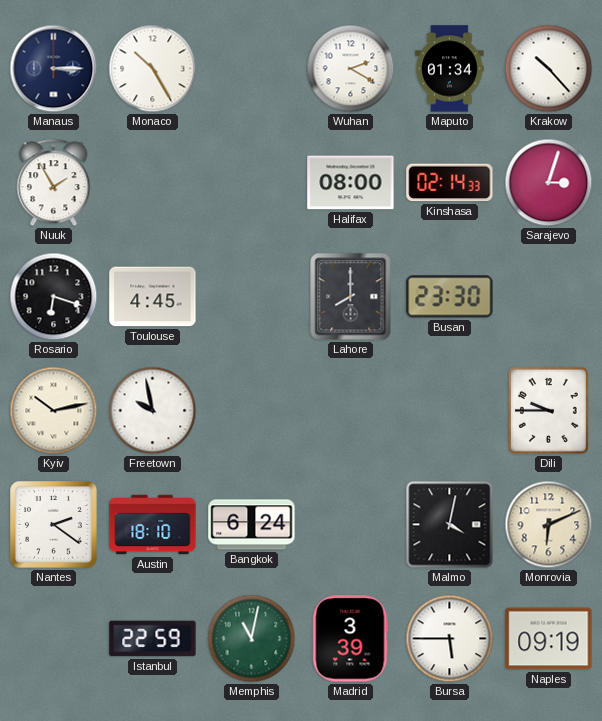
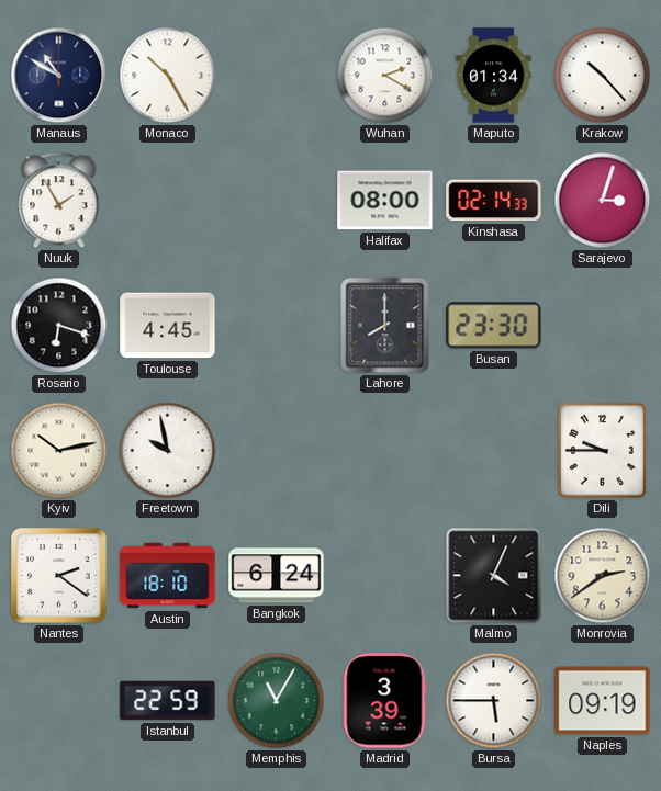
Manaus: 3:15 -> 10:50 (59, 76)
Malmo: 4:02 -> 4:04 (494, 576)
Monrovia: 6:11 -> 2:39 (603, 576)
Memphis: 11:02 -> 11:05 (277, 701)
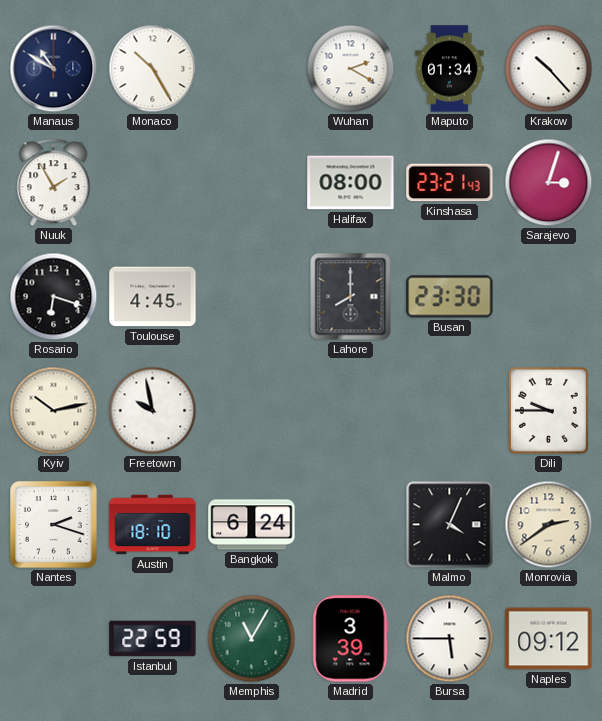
Kinshasa: 02:14 -> 23:21 (450, 183)
Nantes: 2:21 -> 2:18 (54, 525)
Naples: 09:19 -> 09:12 (549, 639)
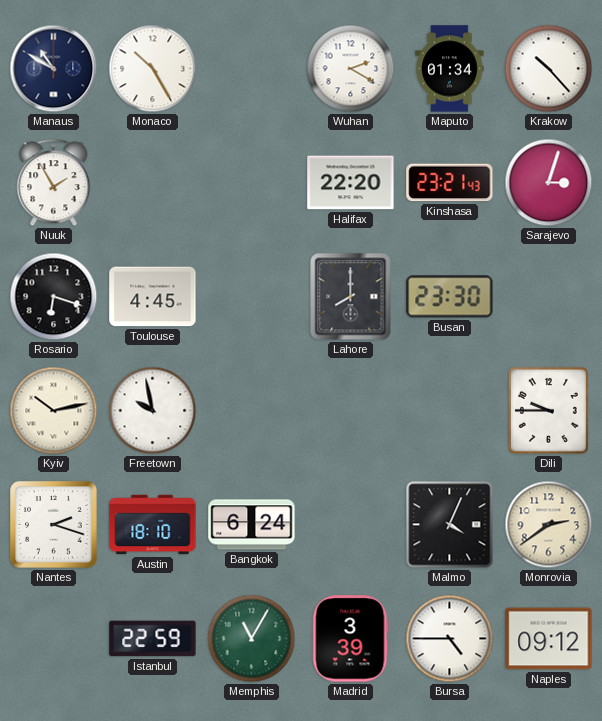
Halifax: 08:00 -> 22:20 (351, 183)
Bursa: 5:45 -> 4:45 (450, 639)
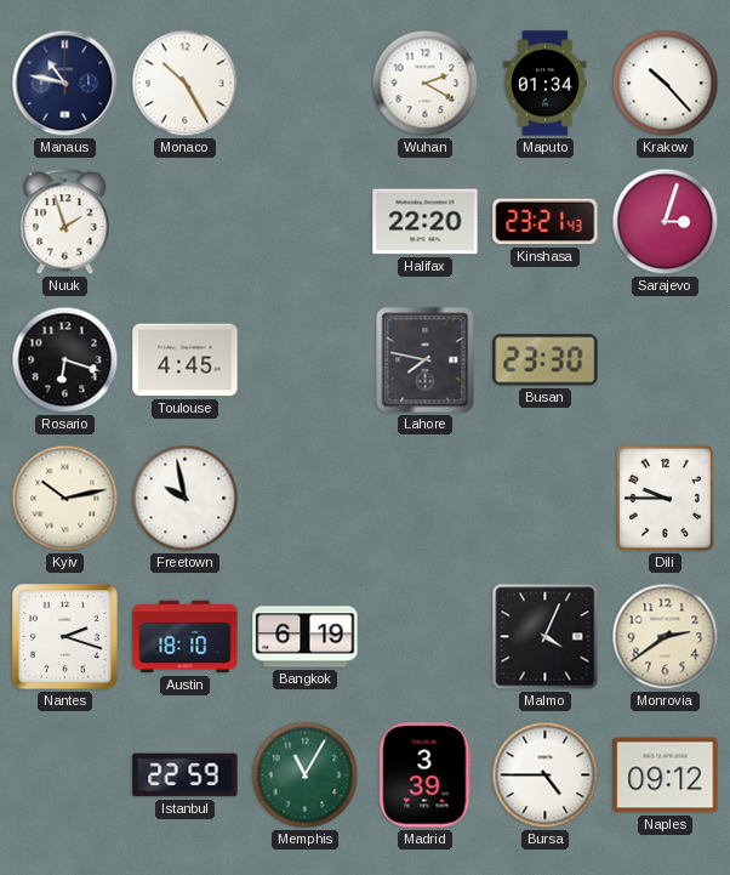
Manaus: 10:50 -> 10:47 (65, 84)
Nuuk: 1:55 -> 1:57 (65, 222)
Lahore: 8:00 -> 7:47 (426, 360)
Bangkok: 6:24 -> 6:19 (306, 637)
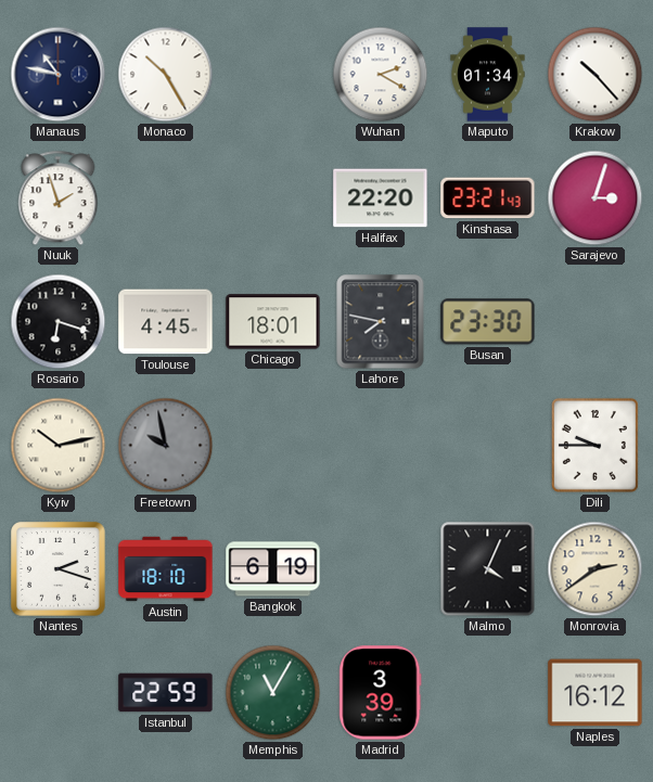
Chicago: none -> 18:01 (273, 322)
Freetown dial: white -> grey (166, 446)
Bursa: 4:45 -> none (546, 775)
Naples: 09:12 -> 16:12 (596, 693)
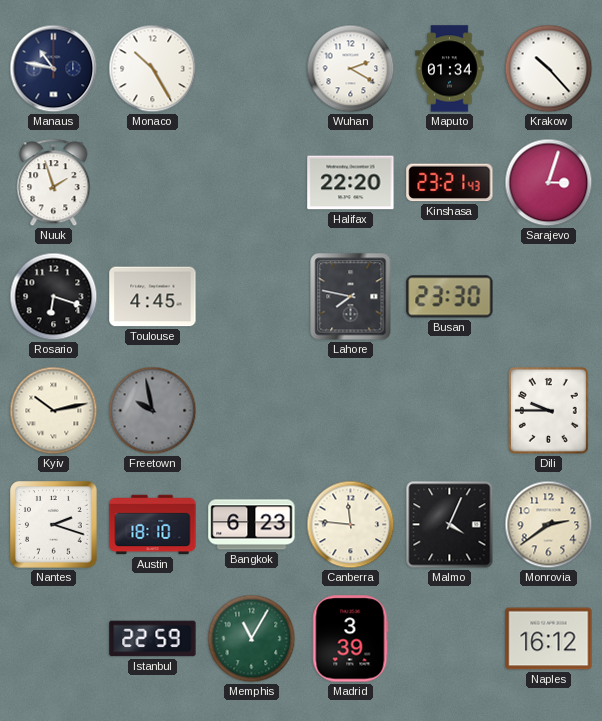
Chicago: 18:01 -> none (273, 322)
Bangkok: 6:19 -> 6:23 (252, 525)
Canberra: none -> 11:46 (351, 525)
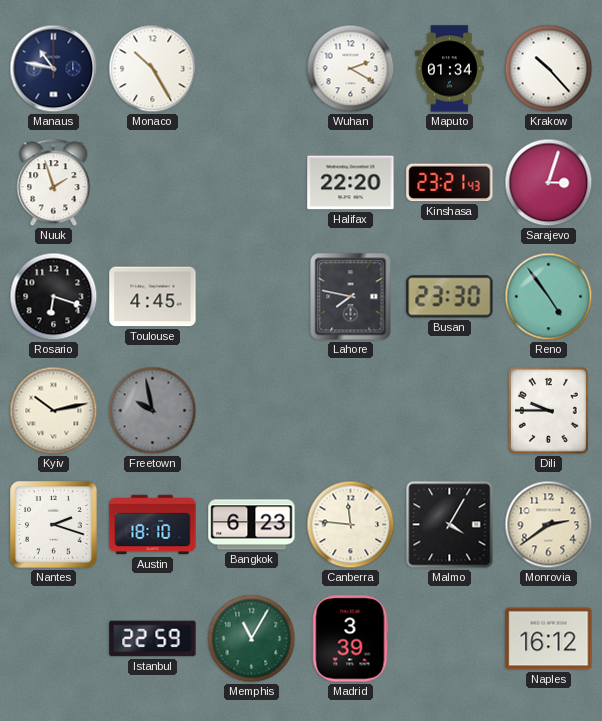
Reno: none -> 4:54 (549, 297)
Malmo: 4:04 -> 4:05 (450, 525)
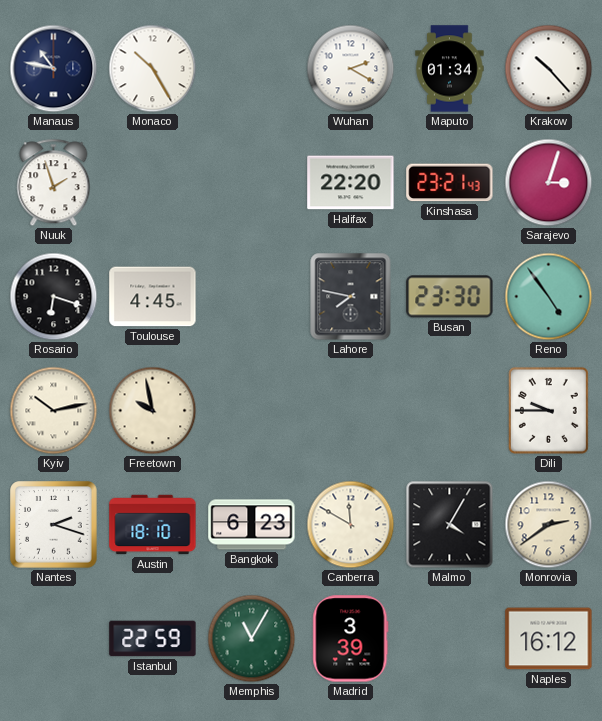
Freetown dial: grey -> cream (153, 411)
Canberra: 11:46 -> 11:50 (351, 525)
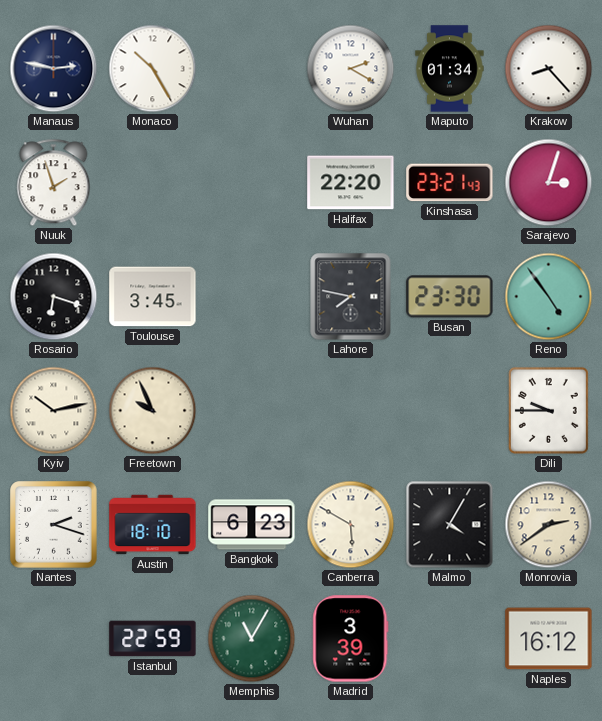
Manaus: 10:47 -> 2:47 (54, 69)
Krakow: 10:23 -> 8:23 (549, 69)
Toulouse: 4:45 -> 3:45 (153, 297)
Freetown: 9:58 -> 9:56 (153, 411)
Canberra: 11:50 -> 5:50 (351, 525)
